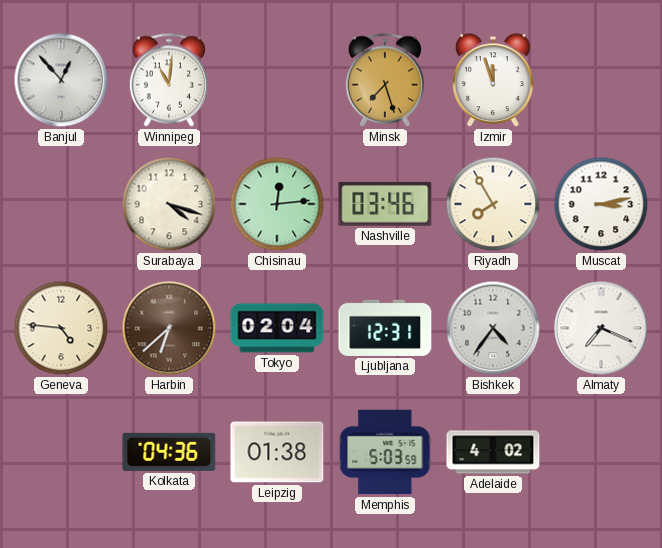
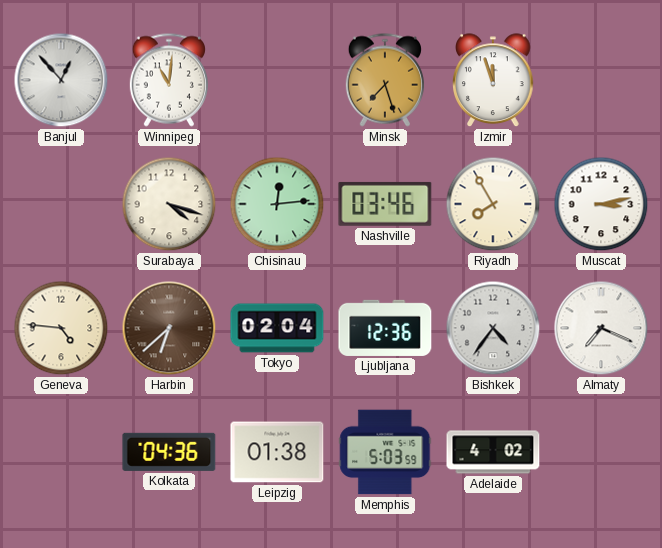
Ljubljana: 12:31 -> 12:36 (385, 328)
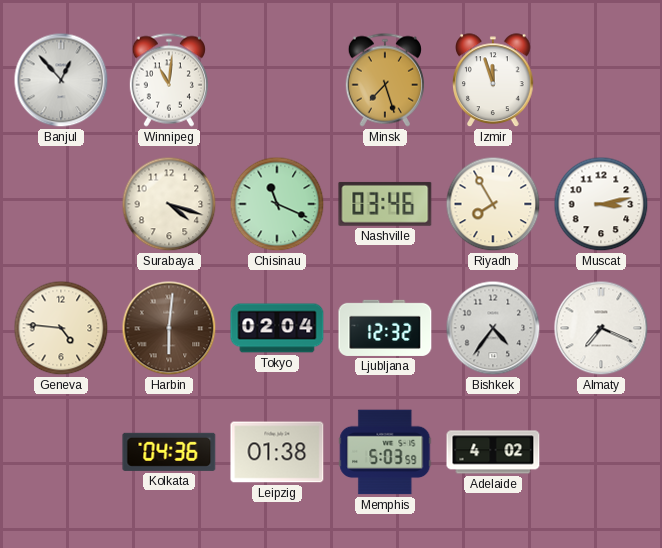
Chisinau: 12:14 -> 11:19 (277, 204)
Harbin: 6:38 -> 6:01 (169, 328)
Ljubljana: 12:36 -> 12:32 (385, 328)
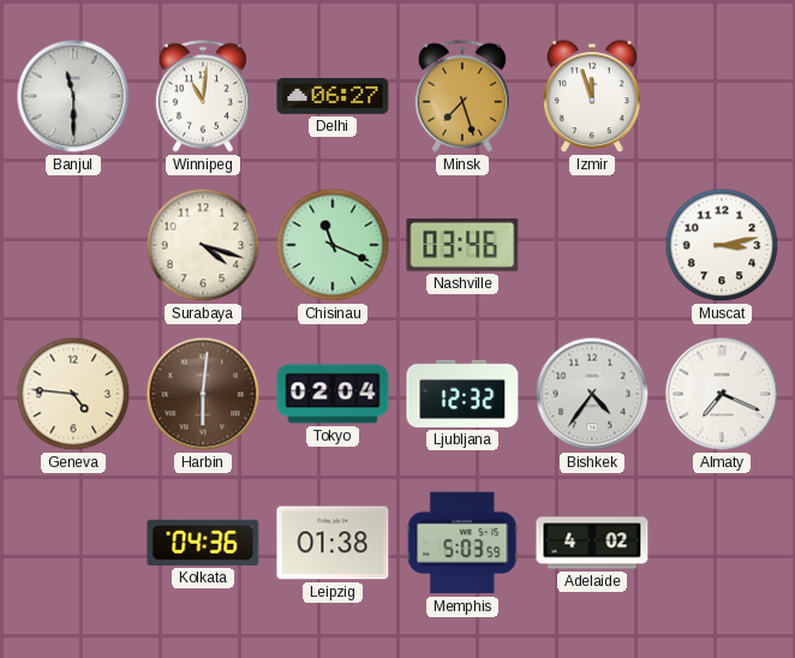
Banjul: 12:53 -> 11:30 (73, 96)
Delhi: none -> 06:27 (333, 96)
Riyadh: 7:55 -> none (493, 204)
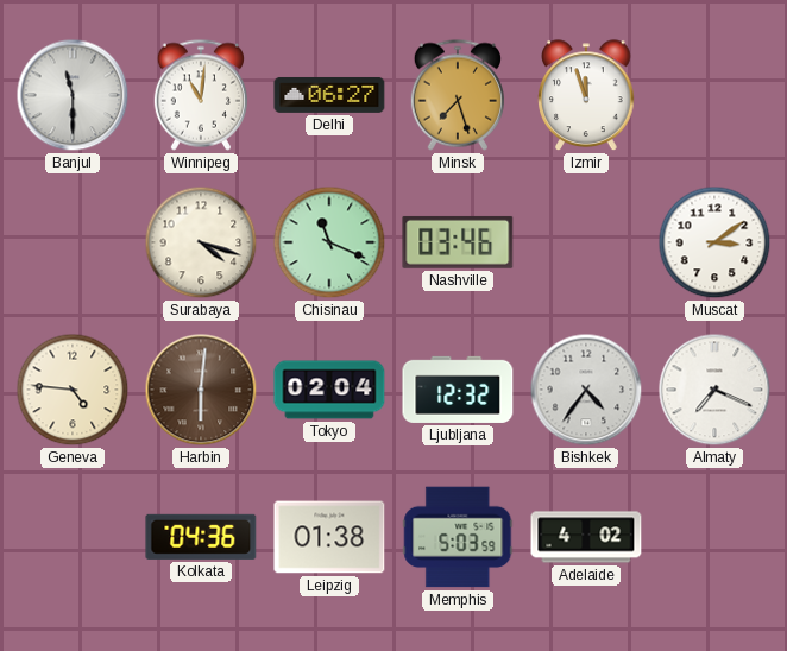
Muscat: 3:13 -> 3:09 (714, 242)
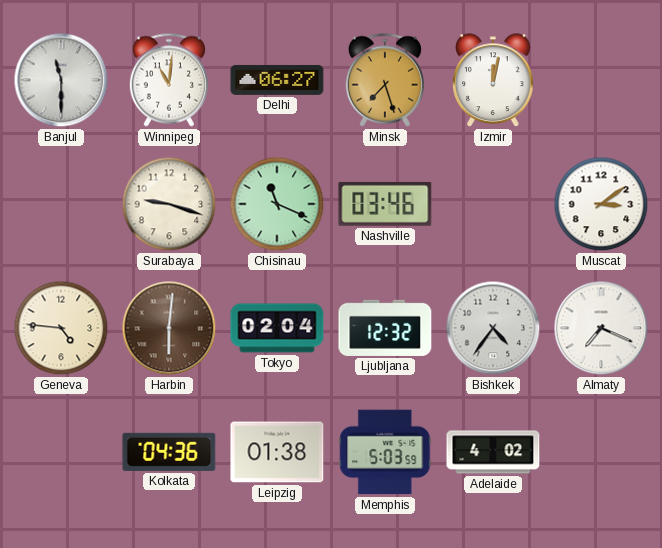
Izmir: 11:57 -> 12:02 (493, 81)
Surabaya: 4:18 -> 9:18 (169, 204)
